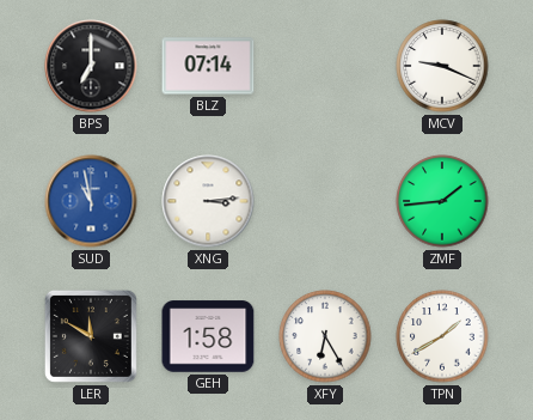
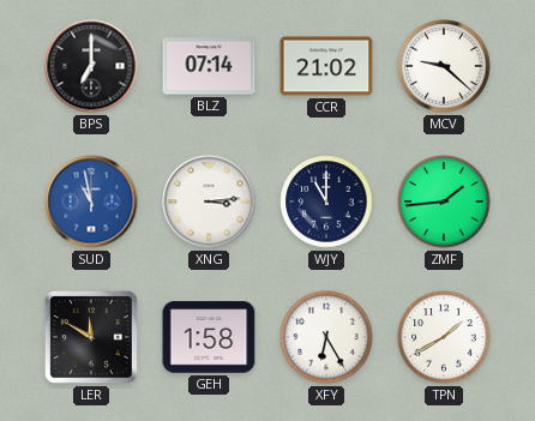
CCR: none -> 21:02 (326, 66)
MCV: 9:19 -> 9:22 (444, 66)
WJY: none -> 11:00 (326, 202)
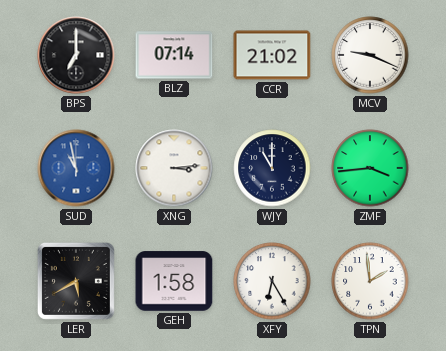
MCV: 9:22 -> 9:19 (370, 55)
ZMF: 1:44 -> 3:44 (370, 168)
LER: 11:50 -> 5:40 (76, 281)
TPN: 1:40 -> 1:59 (370, 281)
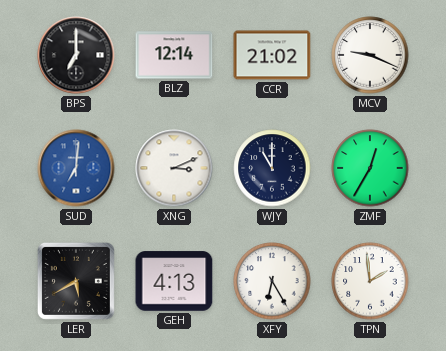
BLZ: 07:14 -> 12:14 (174, 55)
SUD: 10:58 -> 7:01 (76, 168)
XNG: 3:14 -> 3:11 (174, 168)
ZMF: 3:44 -> 12:35 (370, 168)
GEH: 1:58 -> 4:13 (174, 281)
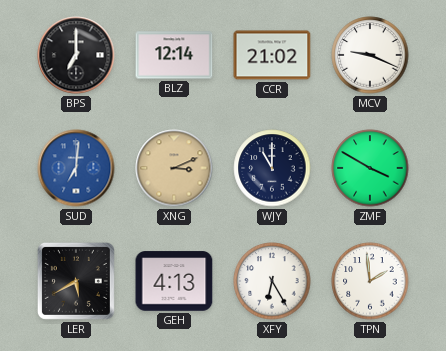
XNG dial: white -> champagne (174, 168)
ZMF: 12:35 -> 3:50 (370, 168)
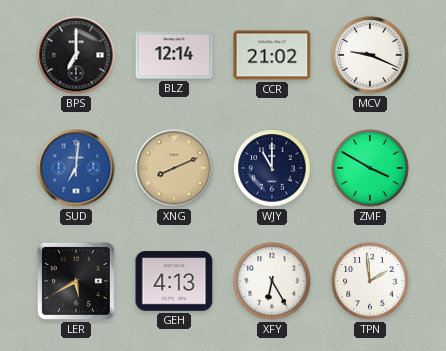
XNG: 3:11 -> 8:11 (174, 168)
